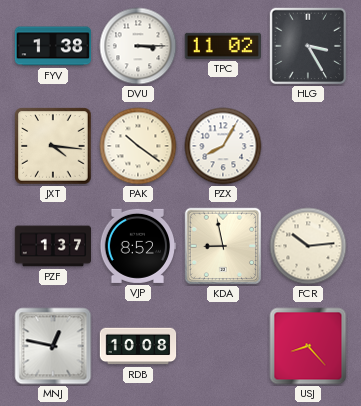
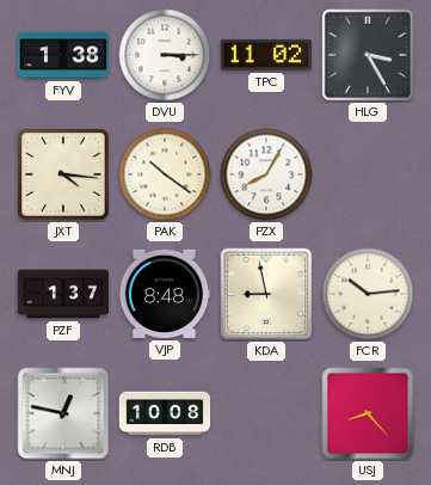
VJP: 8:52 -> 8:48 (164, 294)
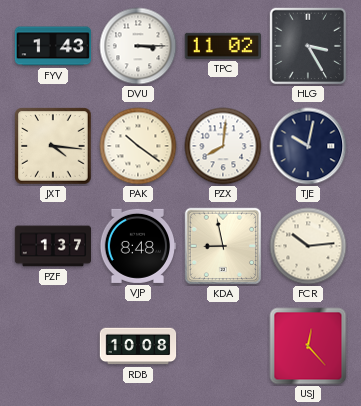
FYV: 1:38 -> 1:43 (53, 46)
PZX: 8:05 -> 8:01 (223, 146)
TJE: none -> 10:02 (308, 146)
MNJ: 12:47 -> none (63, 413)
USJ: 8:23 -> 12:23 (308, 346)
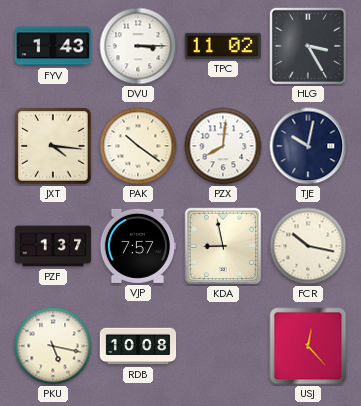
VJP: 8:48 -> 7:57 (137, 246)
FCR: 10:14 -> 10:17 (308, 246)
PKU: none -> 5:17 (53, 346)
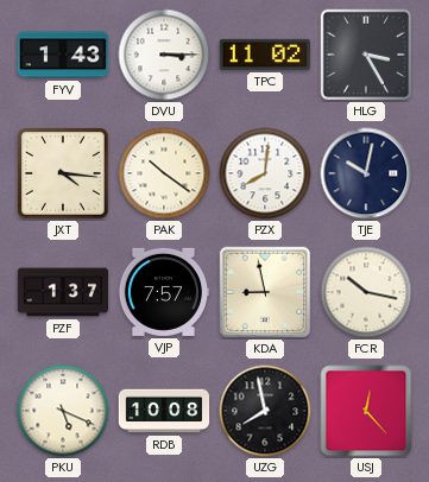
PKU: 5:17 -> 5:19 (63, 411)
UZG: none -> 7:58 (265, 411)
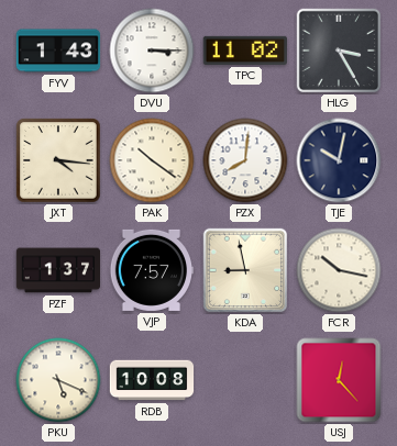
UZG: 7:58 -> none (265, 411)
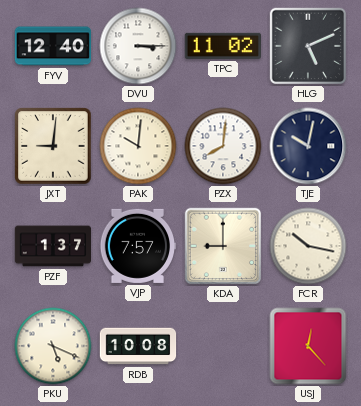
FYV: 1:43 -> 12:40 (53, 46)
HLG: 3:25 -> 5:11 (308, 46)
JXT: 4:16 -> 9:01 (53, 146)
PAK: 10:21 -> 10:01 (138, 146)
KDA: 8:58 -> 9:00 (223, 246)
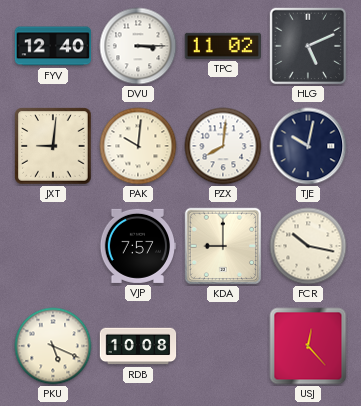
PZF: 1:37 -> none (53, 246)
